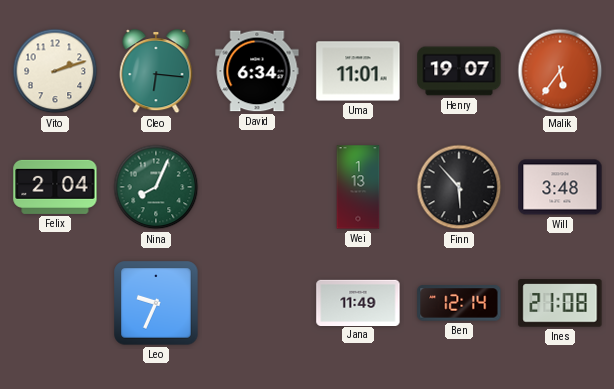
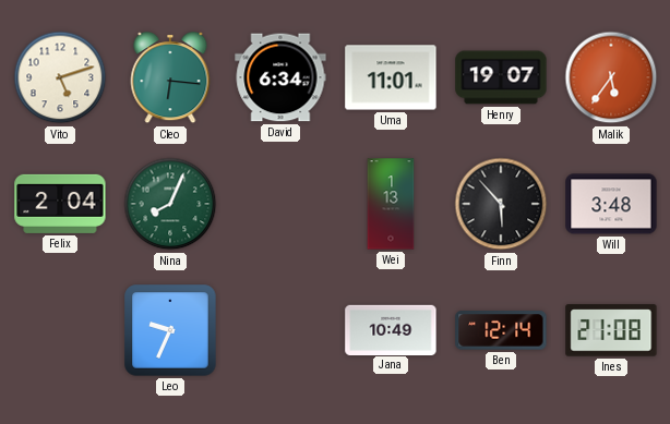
Vito: 2:12 -> 5:12 (60, 77)
Jana: 11:49 -> 10:49 (391, 329)
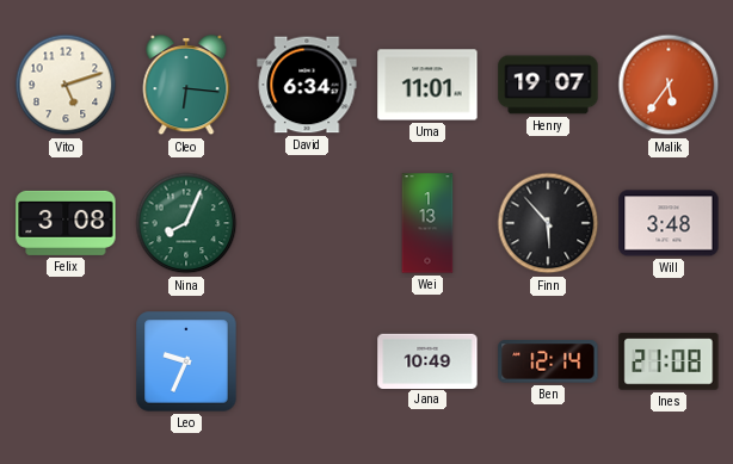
Felix: 2:04 -> 3:08 (66, 223)
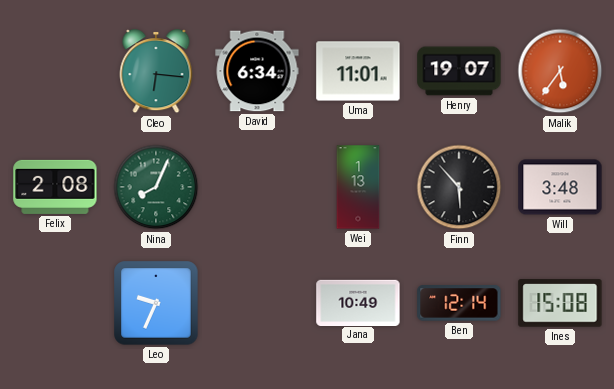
Vito: 5:12 -> none (66, 85)
Felix: 3:08 -> 2:08 (55, 187)
Ines: 21:08 -> 15:08 (560, 303)
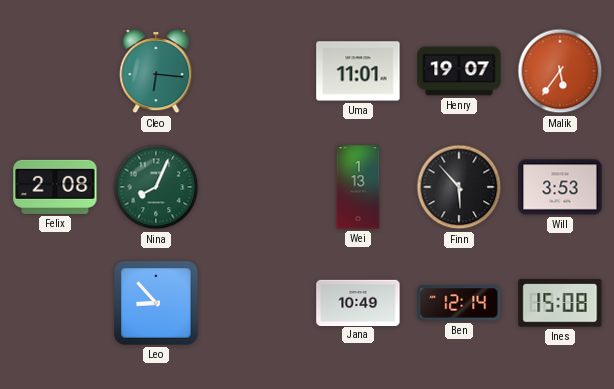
David: 6:34 -> none (257, 71)
Will: 3:48 -> 3:53 (560, 187)
Leo: 9:34 -> 8:53 (156, 303)
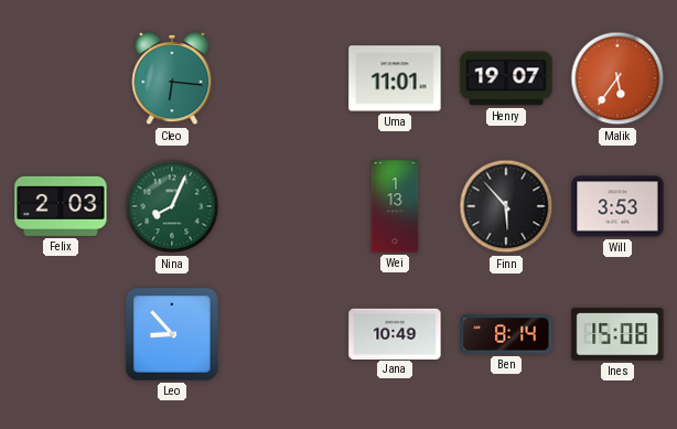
Felix: 2:08 -> 2:03 (61, 206)
Ben: 12:14 -> 8:14 (506, 334)
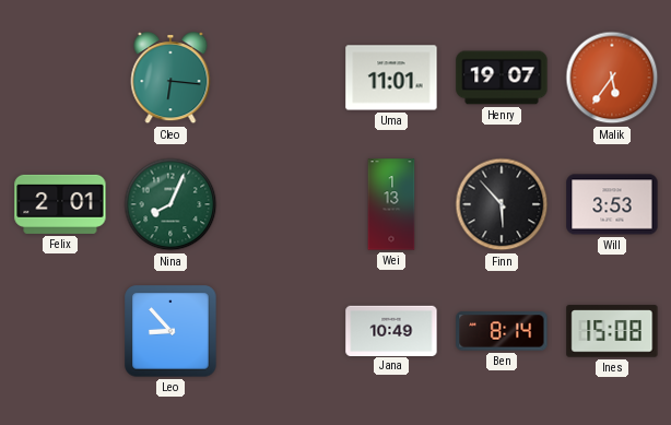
Felix: 2:03 -> 2:01 (60, 204)
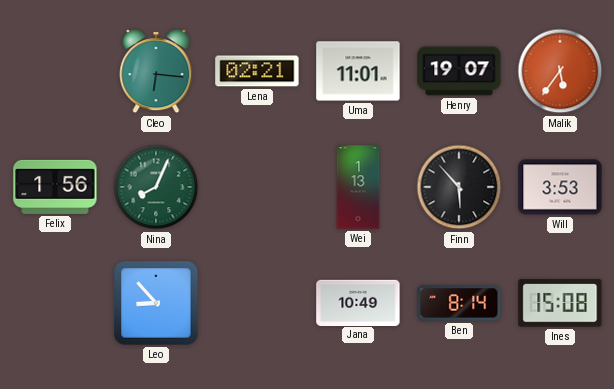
Lena: none -> 02:21 (257, 71)
Felix: 2:01 -> 1:56 (55, 187)
